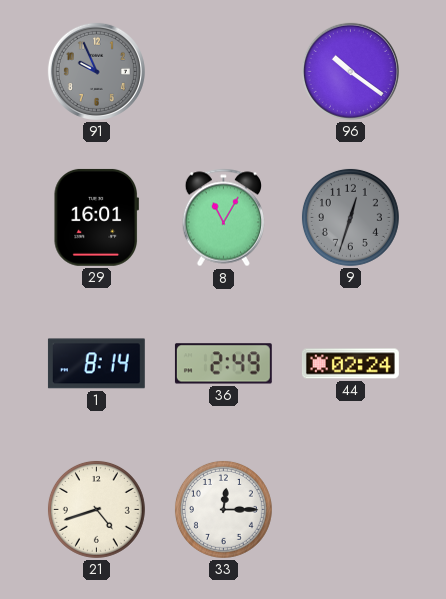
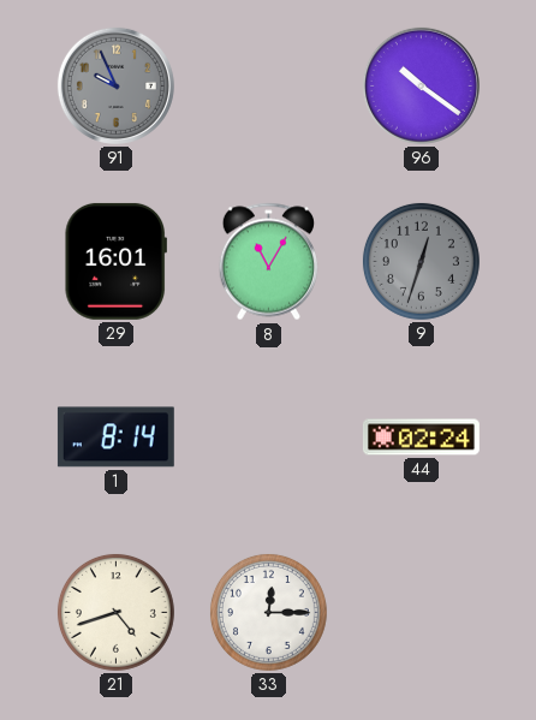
36: 2:49 -> none (223, 364)
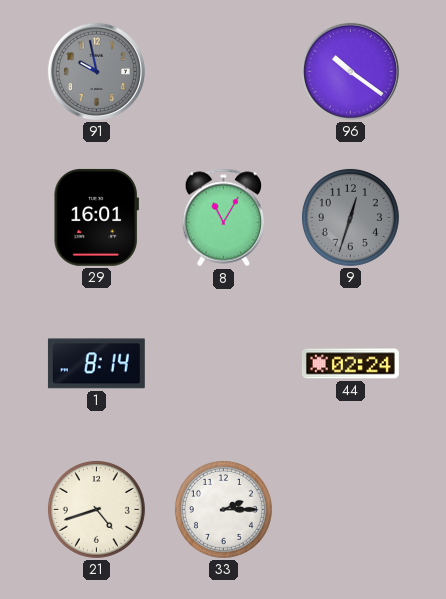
91: 9:56 -> 9:58 (96, 71)
33: 12:15 -> 2:15 (223, 509)
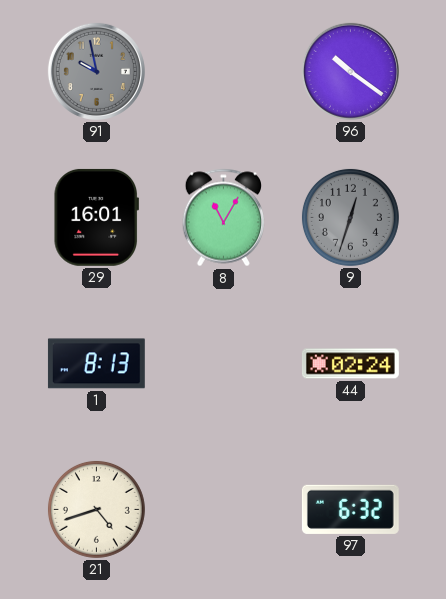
1: 8:14 -> 8:13 (96, 364)
33: 2:15 -> none (223, 509)
97: none -> 6:32 (350, 509)
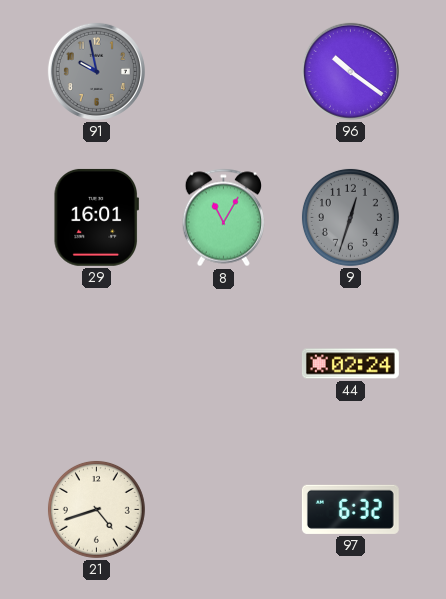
1: 8:13 -> none (96, 364)
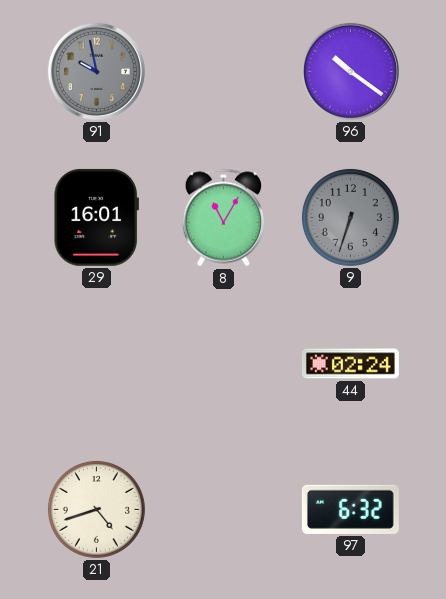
9: 12:33 -> 6:33 (350, 217)
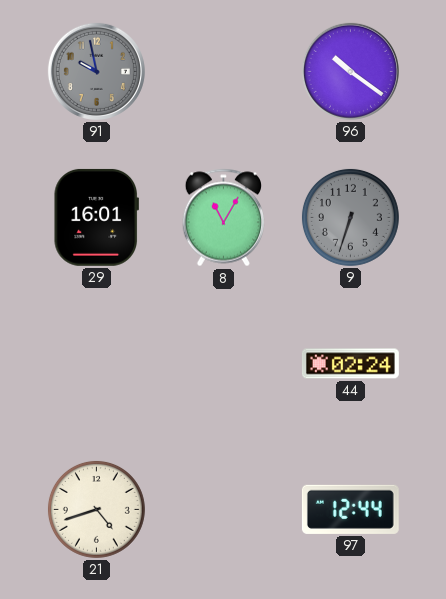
97: 6:32 -> 12:44 (350, 509)
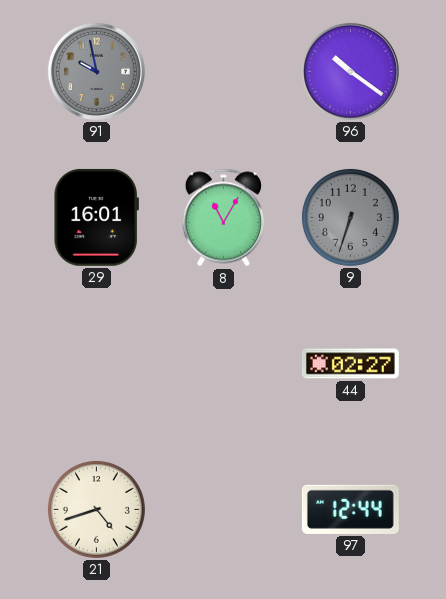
44: 02:24 -> 02:27 (350, 364)
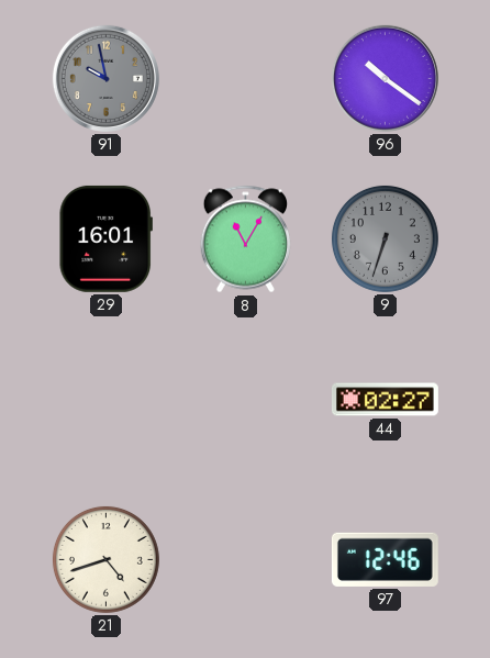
97: 12:44 -> 12:46 (385, 559)
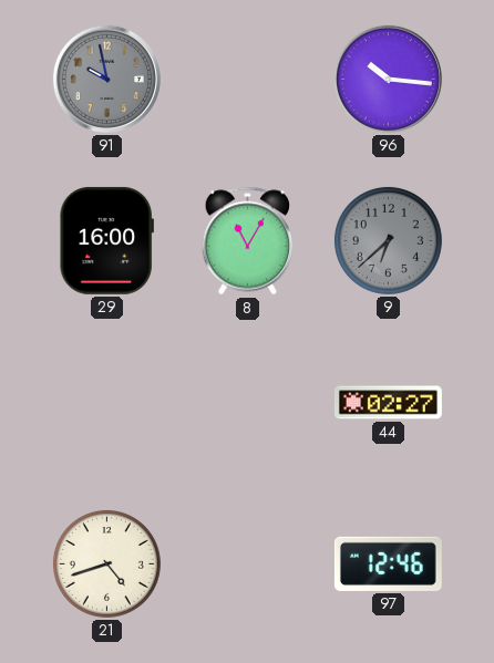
96: 10:21 -> 10:16 (388, 79)
29: 16:01 -> 16:00 (106, 240)
9: 6:33 -> 6:38 (388, 240)
